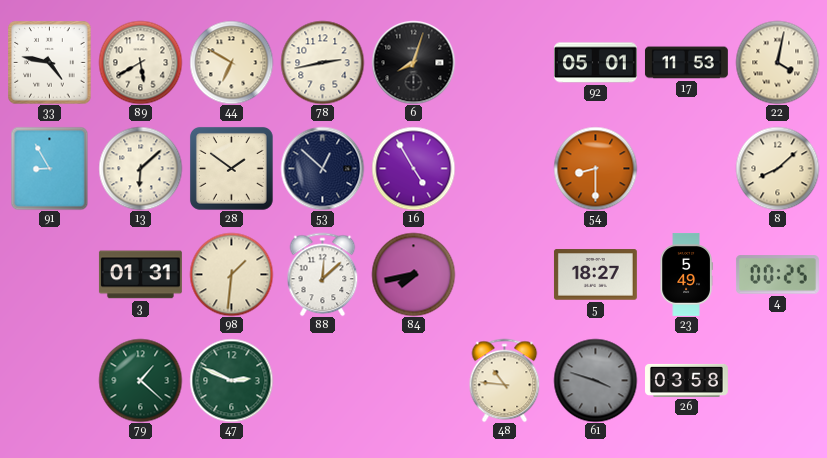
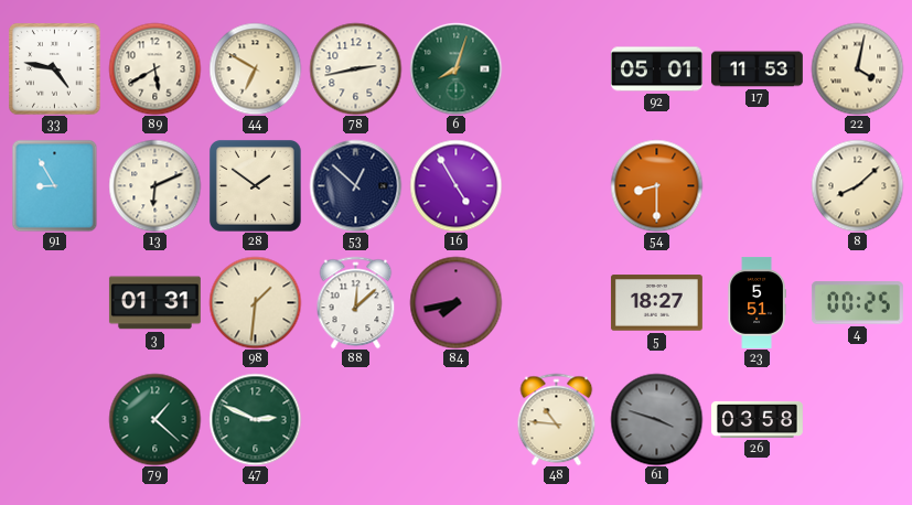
6 dial: black -> green (455, 68)
13: 6:08 -> 6:11 (154, 185)
23: 5:49 -> 5:51 (757, 303)
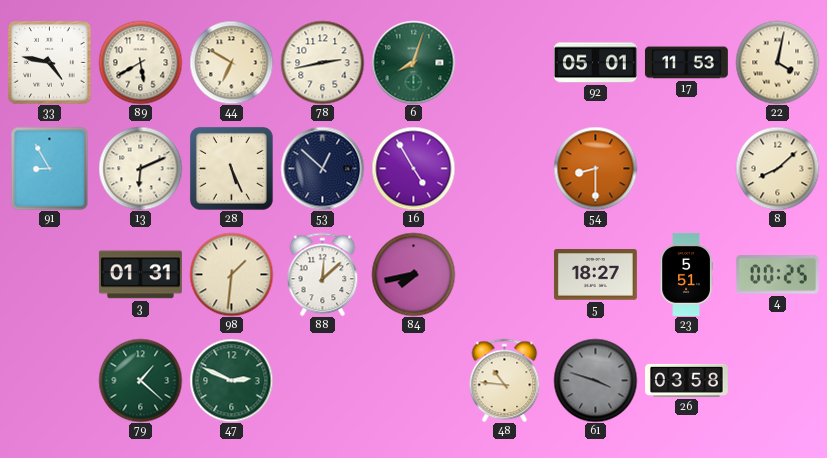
28: 1:51 -> 5:26 (231, 168)
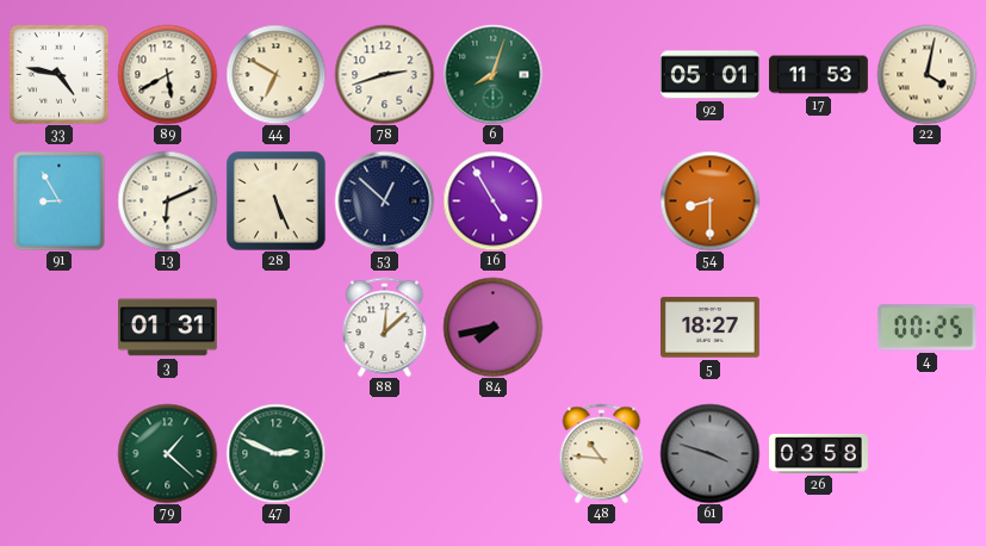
78: 2:43 -> 2:42 (384, 74)
8: 8:08 -> none (777, 168)
98: 1:31 -> none (231, 274)
23: 5:51 -> none (686, 275)
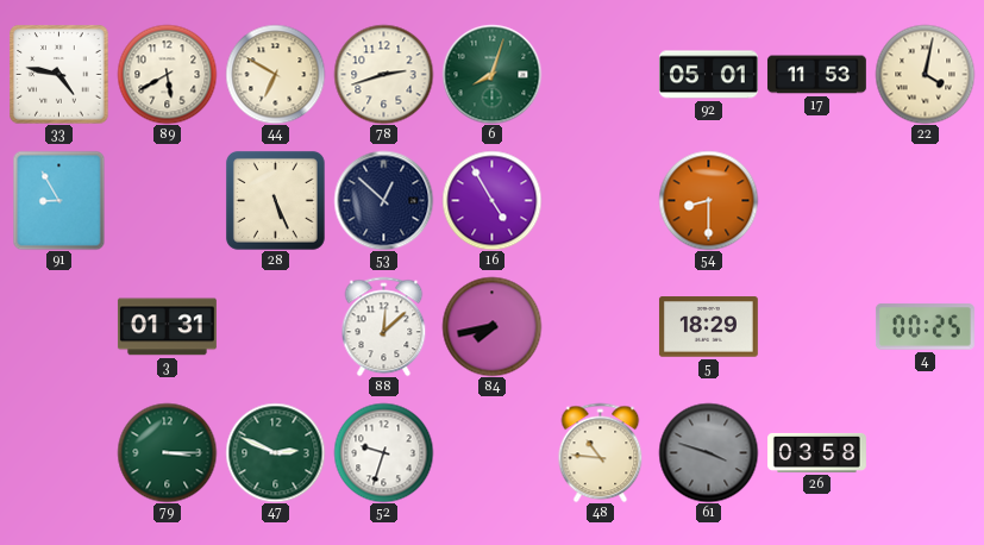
13: 6:11 -> none (167, 200)
5: 18:27 -> 18:29 (708, 327)
79: 1:22 -> 3:15 (167, 452)
52: none -> 9:33 (383, 452)
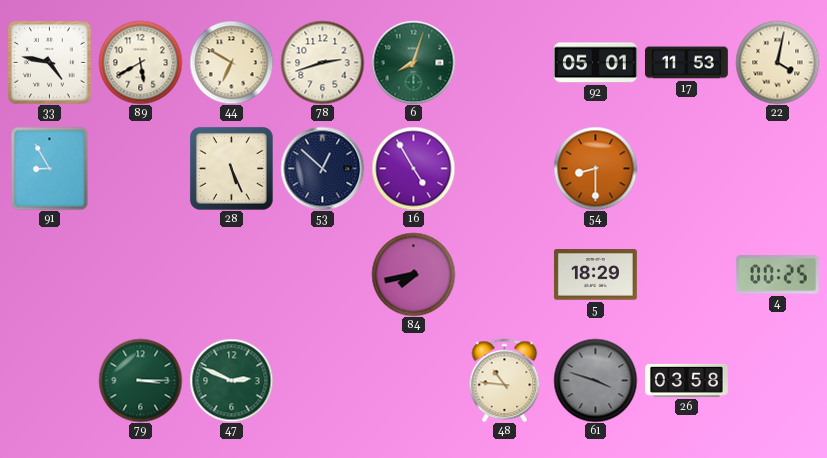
3: 01:31 -> none (167, 327)
88: 12:08 -> none (384, 326)
52: 9:33 -> none (383, 452)
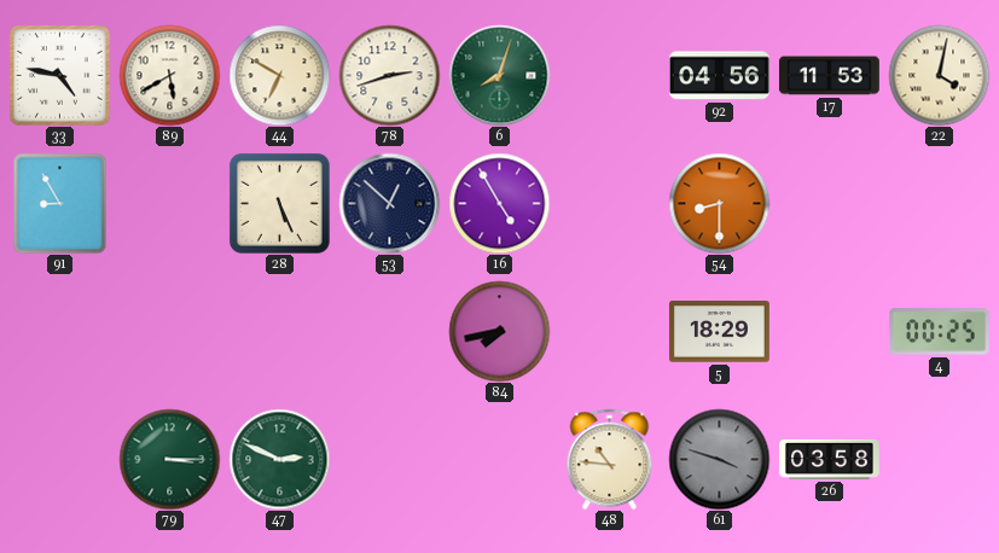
92: 05:01 -> 04:56 (719, 76)
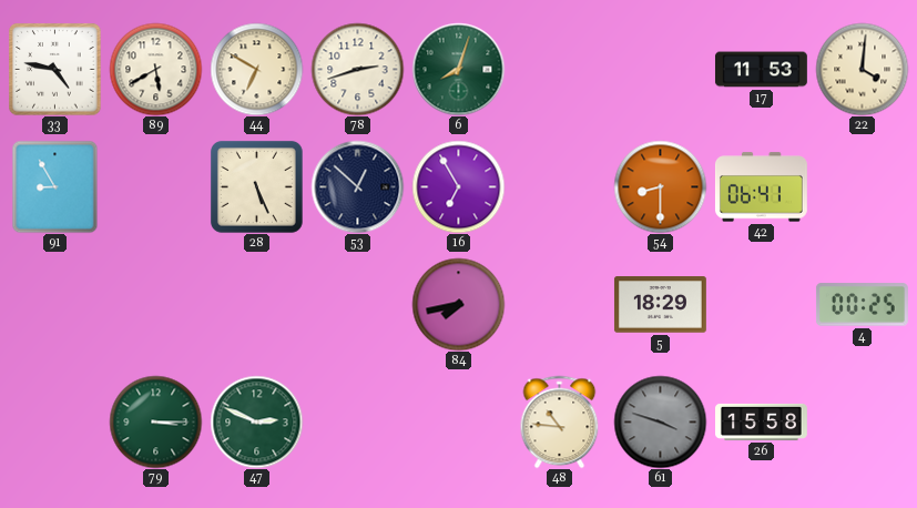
92: 04:56 -> none (719, 76)
22: 4:02 -> 4:01 (862, 69)
16: 4:55 -> 6:55 (458, 186)
42: none -> 06:41 (761, 187)
26: 03:58 -> 15:58 (762, 421)
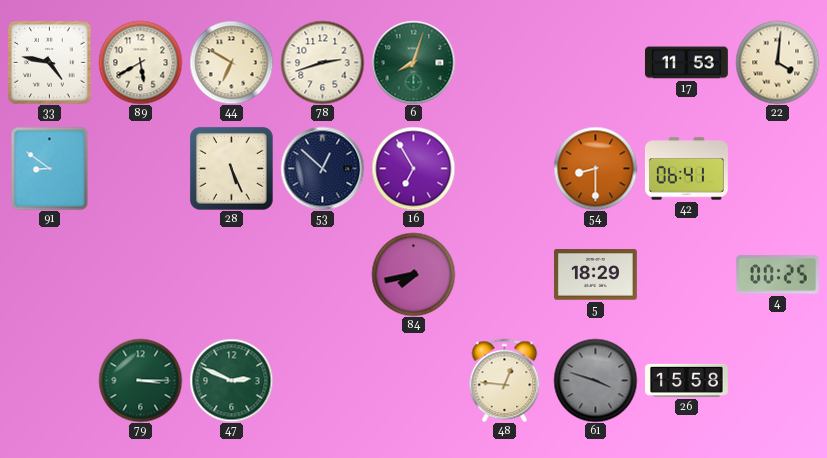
91: 8:55 -> 8:51 (50, 168)
48: 10:46 -> 12:46 (505, 380)
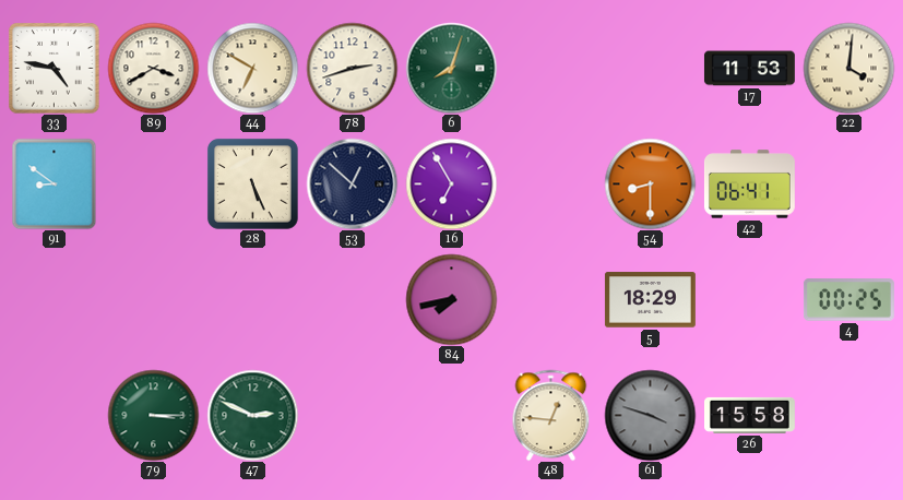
89: 5:40 -> 3:40 (153, 68)
